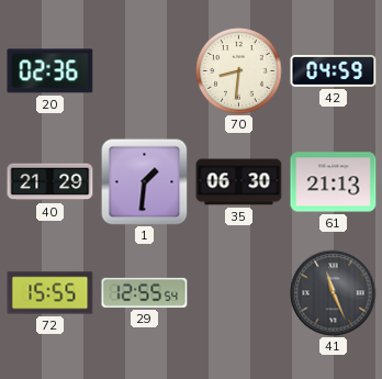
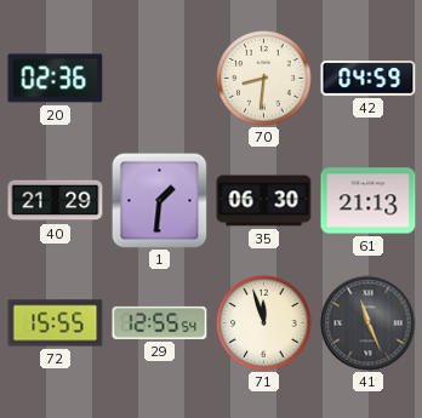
71: none -> 11:57 (264, 323)
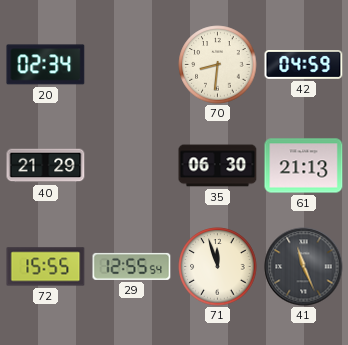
20: 02:36 -> 02:34 (46, 65)
1: 1:31 -> none (159, 200)
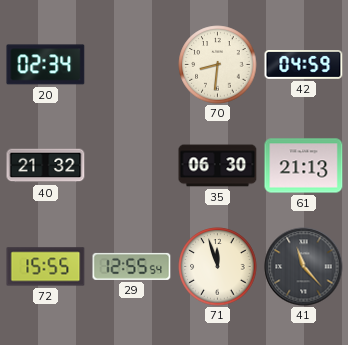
40: 21:29 -> 21:32 (46, 166)
41: 11:26 -> 11:23 (304, 267)
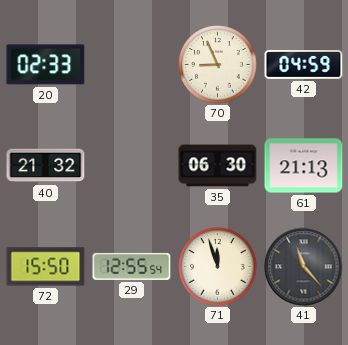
20: 02:34 -> 02:33 (46, 65)
70: 8:31 -> 8:56 (218, 65)
72: 15:55 -> 15:50 (46, 267)
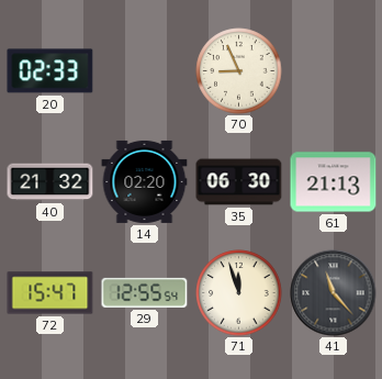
42: 04:59 -> none (304, 65)
14: none -> 02:20 (145, 181)
72: 15:50 -> 15:47 (50, 293)
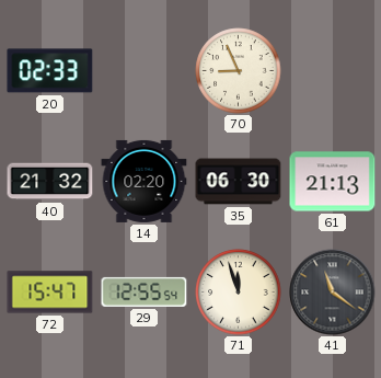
41: 11:23 -> 11:21 (333, 293)
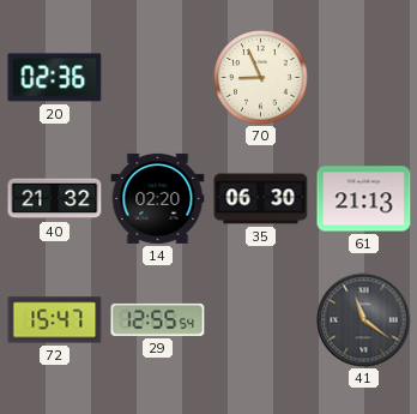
20: 02:33 -> 02:36 (55, 78)
71: 11:57 -> none (239, 293)
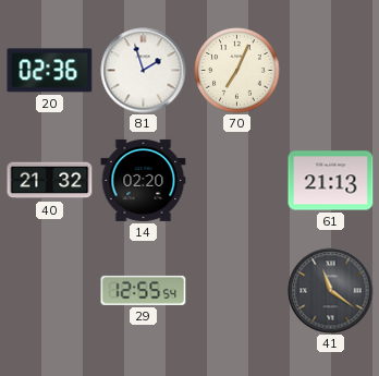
81: none -> 1:57 (144, 71)
70: 8:56 -> 7:04 (237, 71)
35: 06:30 -> none (261, 199)
72: 15:47 -> none (55, 320)
